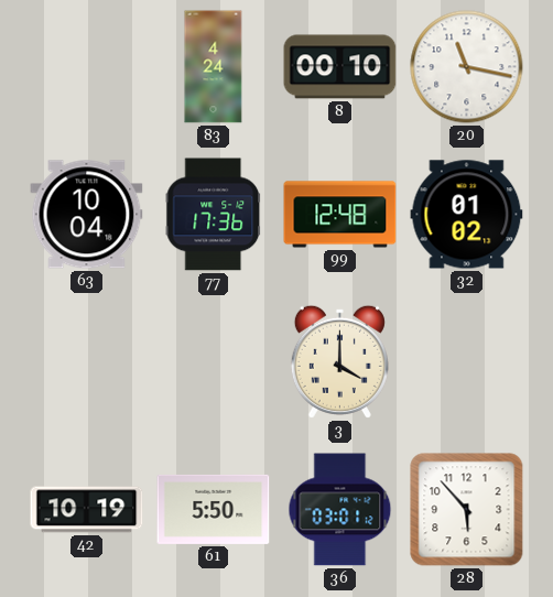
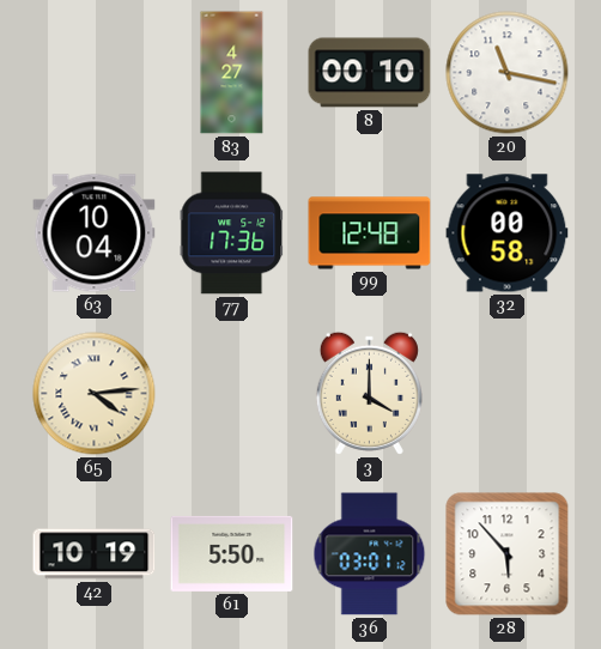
83: 4:24 -> 4:27 (232, 73)
32: 01:02 -> 00:58 (508, 233)
65: none -> 4:14 (95, 394)
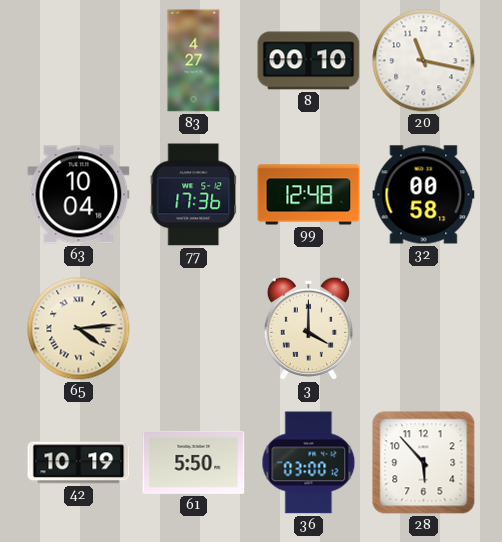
36: 03:01 -> 03:00 (309, 463)
